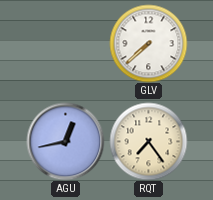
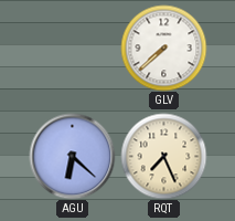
AGU: 12:43 -> 6:22 (72, 156)
RQT: 7:24 -> 7:26 (163, 156)
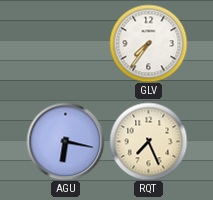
GLV: 7:38 -> 7:36 (148, 43)
AGU: 6:22 -> 6:17 (65, 141)
